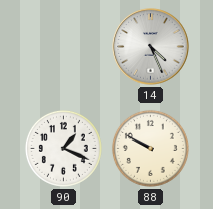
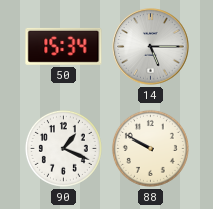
50: none -> 15:34 (64, 46)
14: 4:26 -> 5:15 (151, 47)
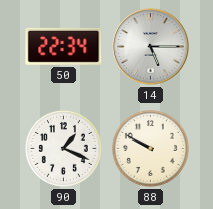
50: 15:34 -> 22:34 (64, 46)
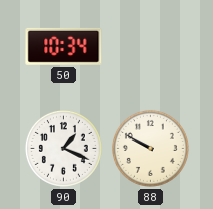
50: 22:34 -> 10:34 (64, 46)
14: 5:15 -> none (151, 47)
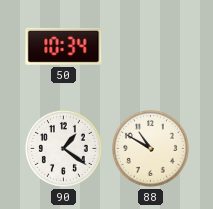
90: 1:19 -> 1:21 (63, 148)
88: 9:50 -> 10:50 (150, 148)
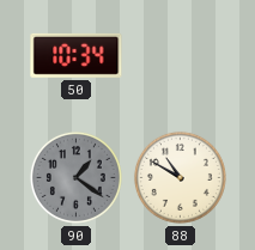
90 dial: white -> grey (75, 177)
